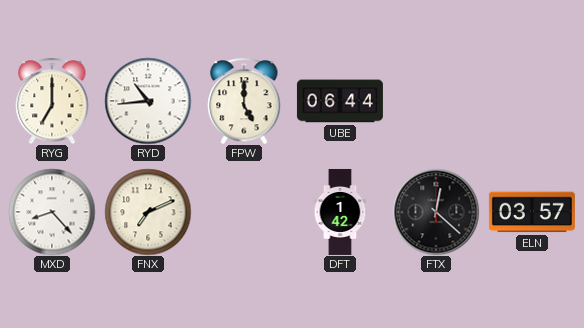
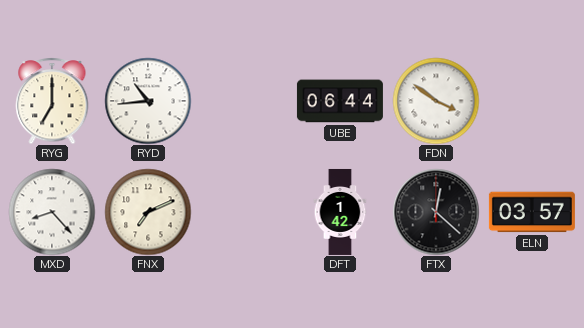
FPW: 5:00 -> none (244, 101)
FDN: none -> 3:51 (436, 101)
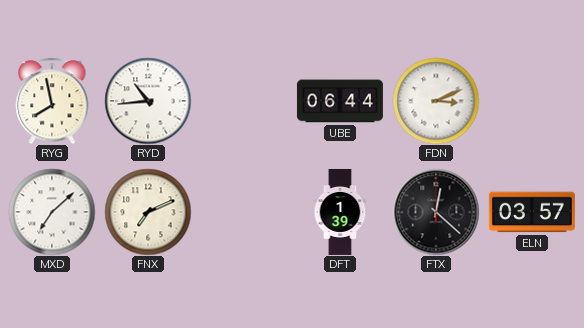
RYG: 7:00 -> 7:58 (52, 101)
FDN: 3:51 -> 3:11 (436, 101)
MXD: 8:23 -> 7:08 (52, 212)
DFT: 1:42 -> 1:39 (340, 212)
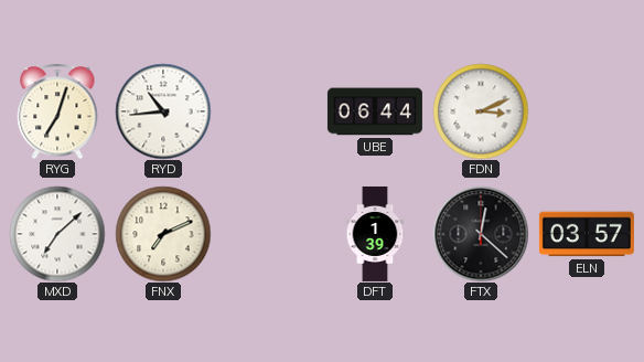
RYG: 7:58 -> 7:03 (57, 111)
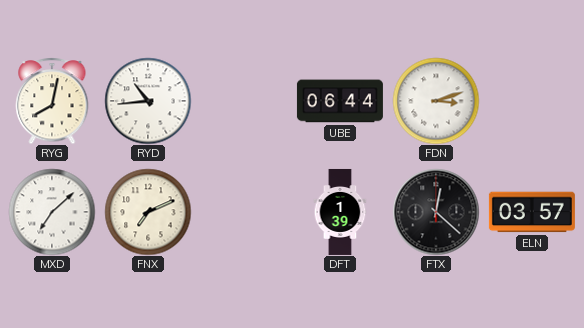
RYG: 7:03 -> 8:02 (52, 101)
FDN: 3:11 -> 3:12 (436, 101)
